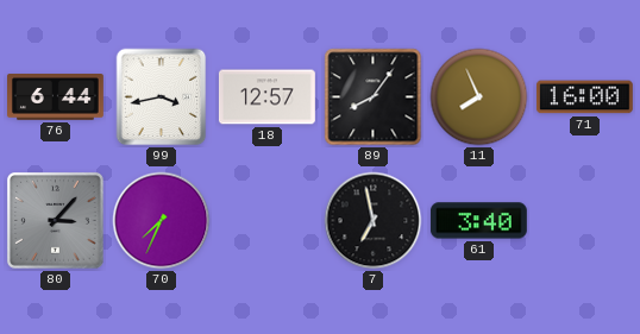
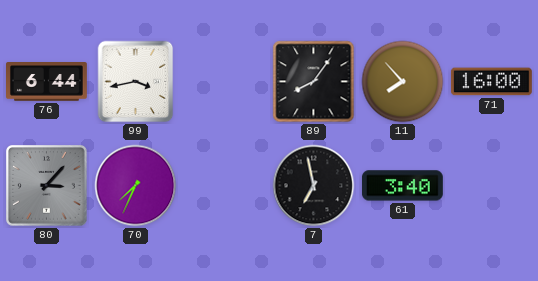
18: 12:57 -> none (268, 97)
11: 7:56 -> 7:53 (403, 82)
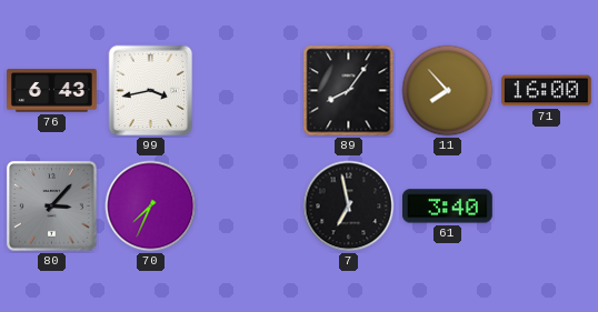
76: 6:44 -> 6:43 (52, 91)
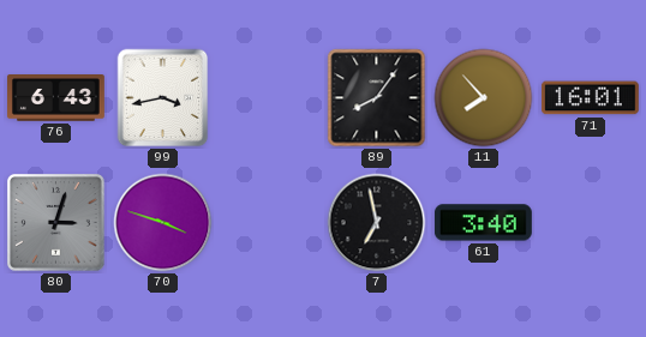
71: 16:00 -> 16:01 (590, 98)
80: 3:07 -> 3:03 (56, 223)
70: 7:34 -> 3:48 (163, 223)
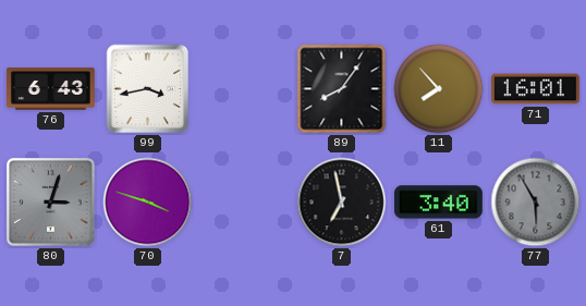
77: none -> 5:55 (536, 203)
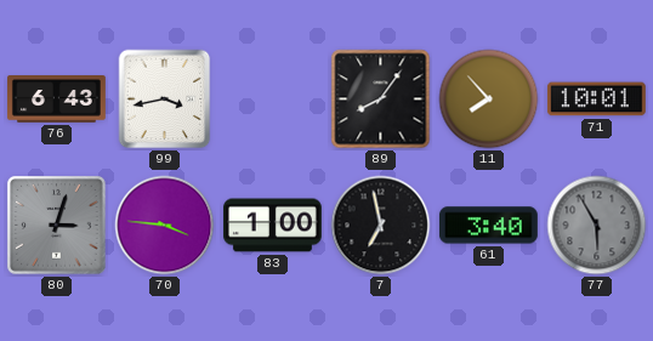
71: 16:01 -> 10:01 (596, 100)
70: 3:48 -> 3:46 (165, 226)
83: none -> 1:00 (273, 226)
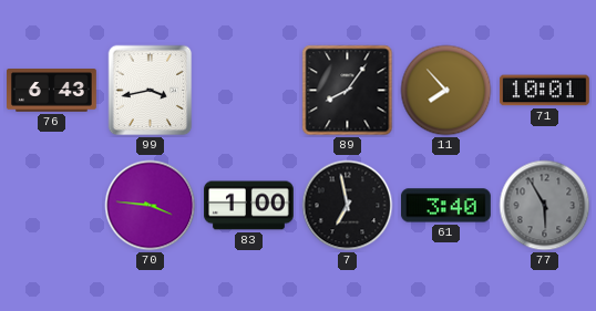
80: 3:03 -> none (57, 226)
